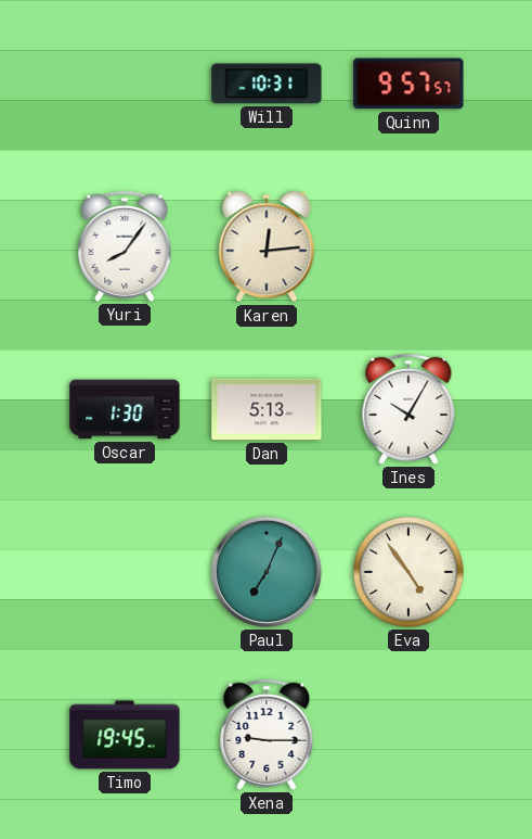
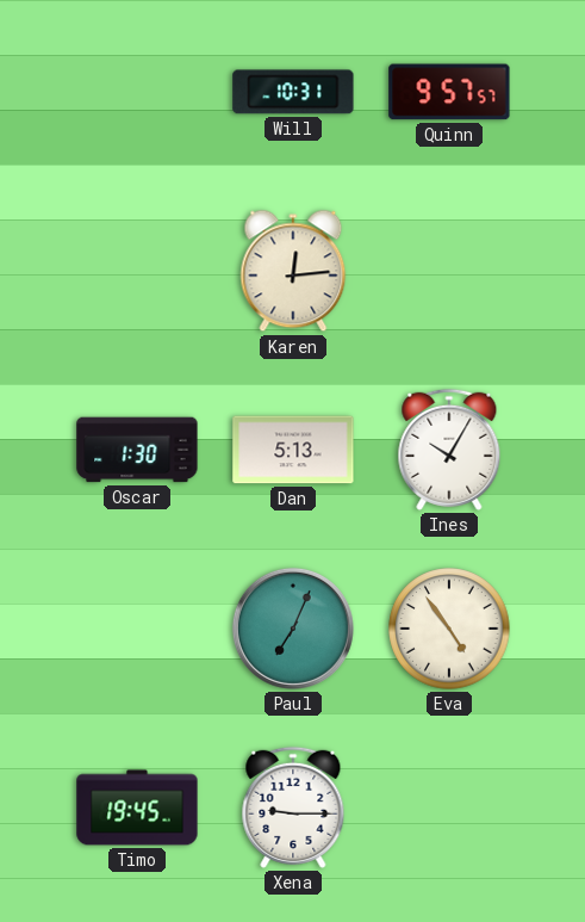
Yuri: 8:06 -> none (125, 246)
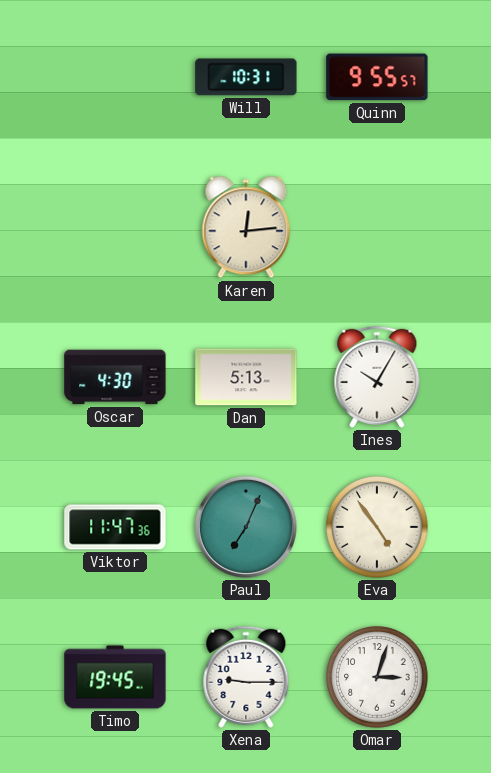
Quinn: 9:57 -> 9:55 (377, 77)
Oscar: 1:30 -> 4:30 (115, 377)
Viktor: none -> 11:47 (115, 527)
Omar: none -> 3:03 (377, 677)
